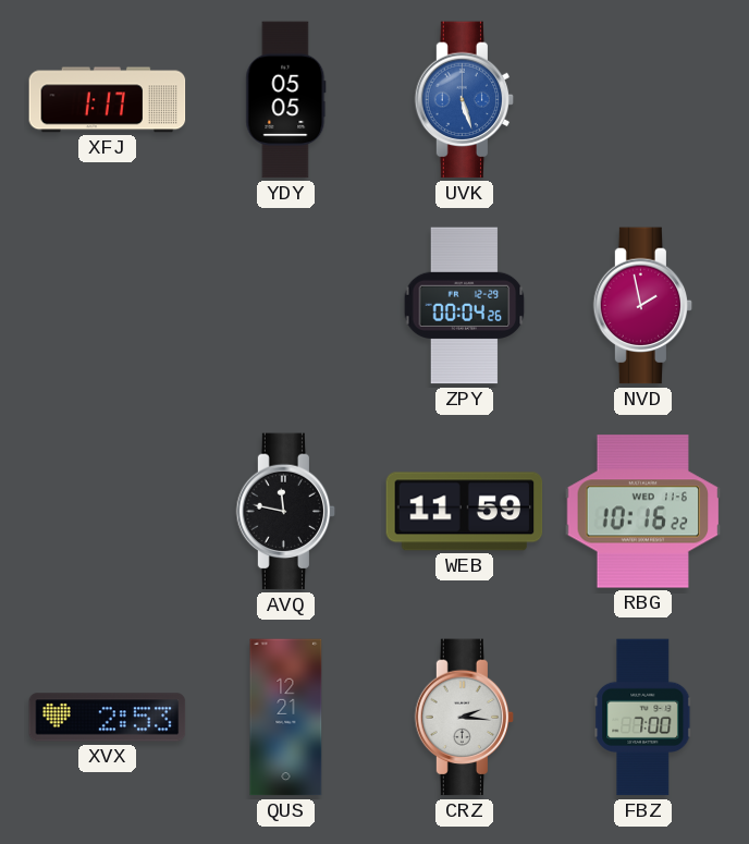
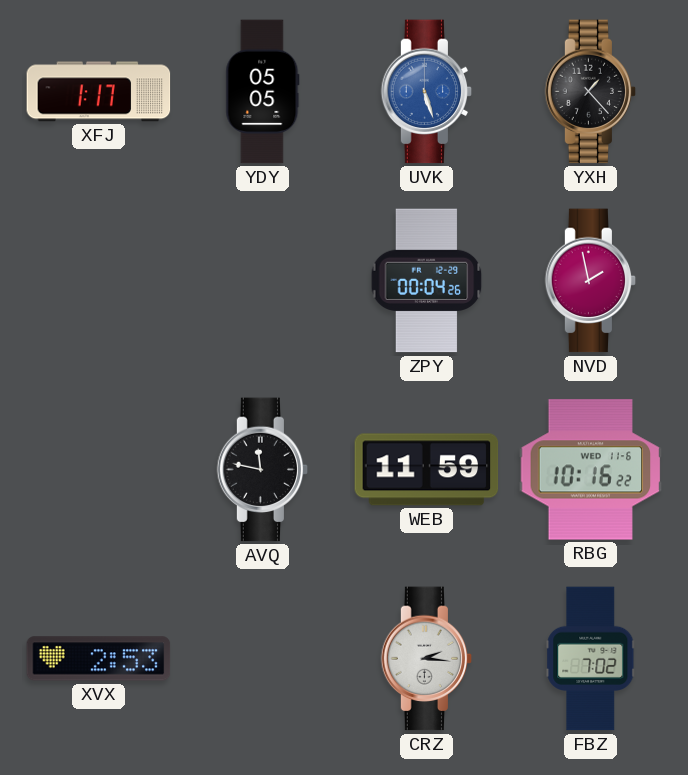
YXH: none -> 1:23 (591, 92)
QUS: 12:21 -> none (286, 718)
FBZ: 7:00 -> 7:02 (591, 659)
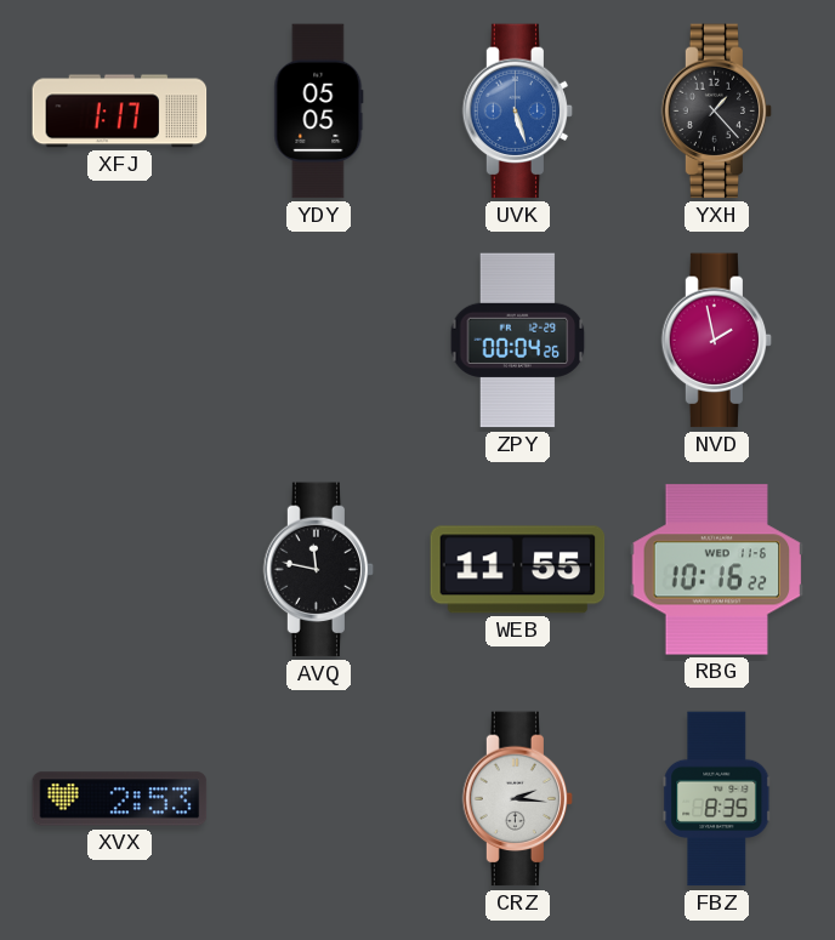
WEB: 11:59 -> 11:55 (518, 570)
FBZ: 7:02 -> 8:35 (717, 799)
